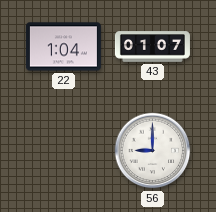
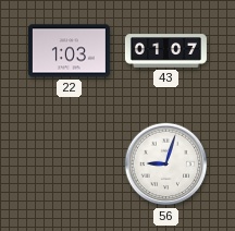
22: 1:04 -> 1:03 (69, 51)
56: 9:00 -> 9:03 (166, 165)
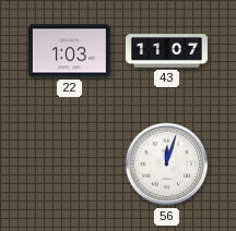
43: 01:07 -> 11:07 (166, 51)
56: 9:03 -> 12:03 (167, 165)
